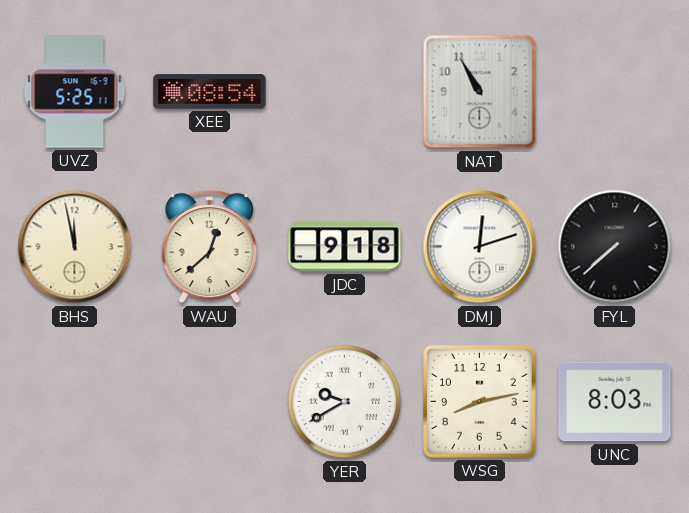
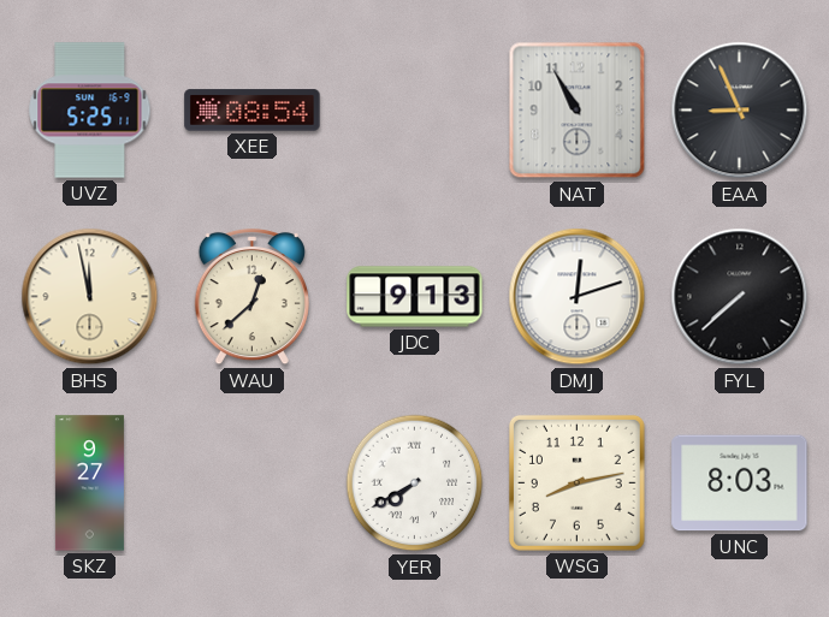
EAA: none -> 8:56 (740, 111)
JDC: 9:18 -> 9:13 (415, 297)
SKZ: none -> 9:27 (89, 483)
YER: 9:40 -> 7:40 (415, 483)
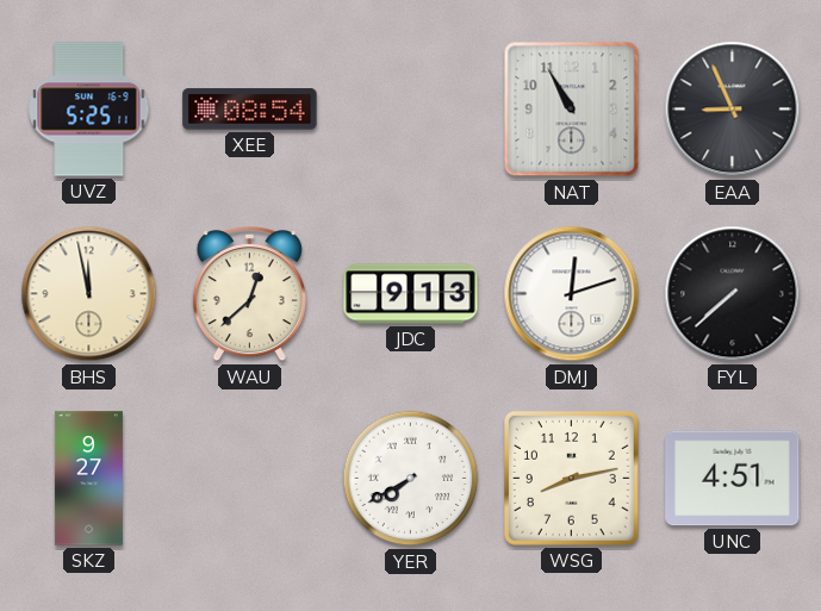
UNC: 8:03 -> 4:51 (733, 479)
